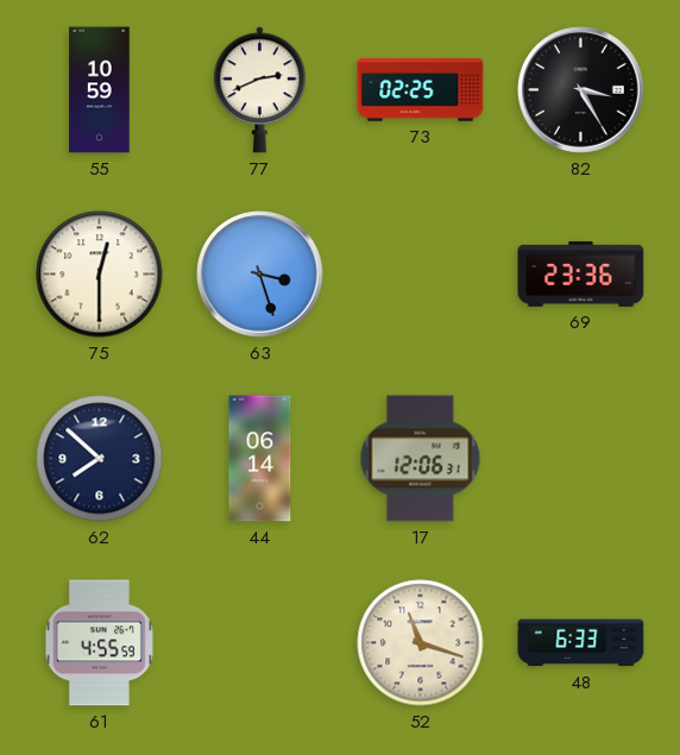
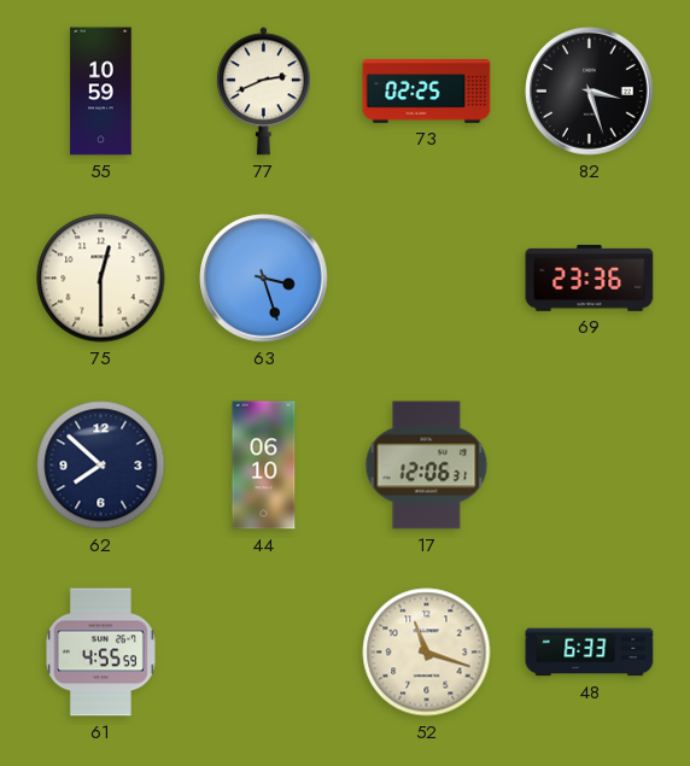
82: 3:25 -> 3:27 (590, 92)
44: 06:14 -> 06:10 (264, 466)
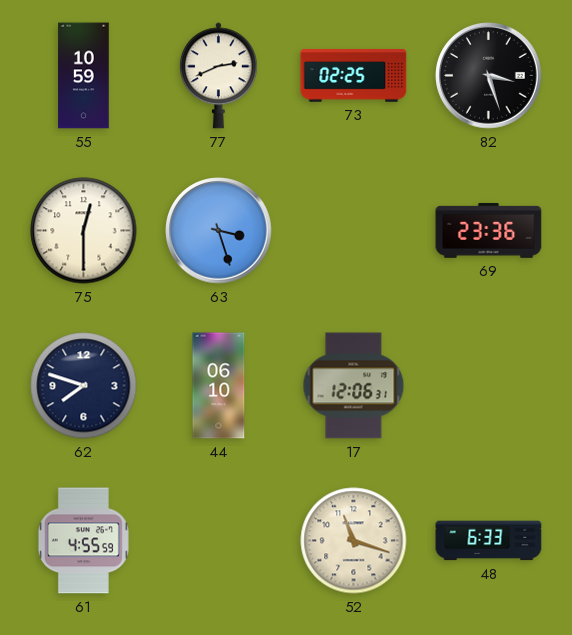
62: 7:52 -> 7:48 (84, 386)
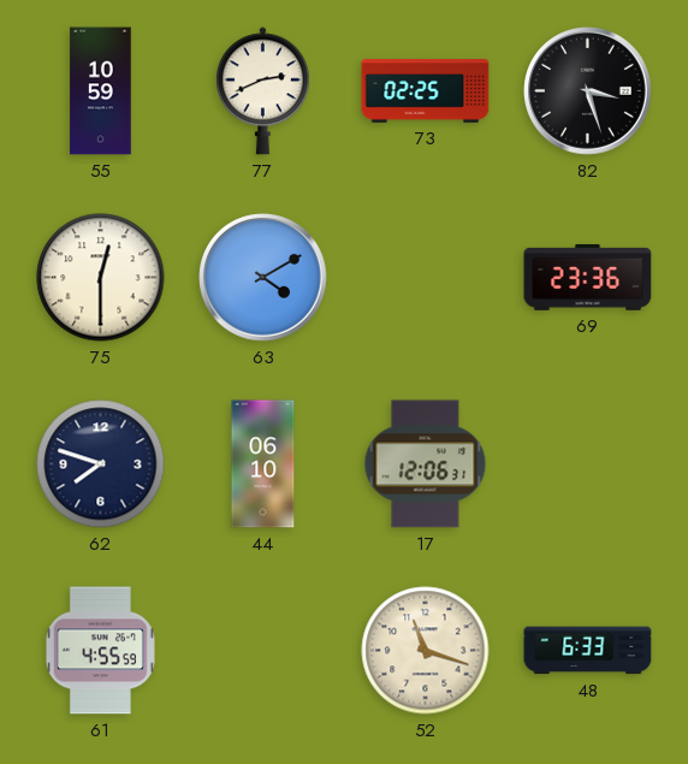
63: 3:27 -> 4:10 (263, 278)
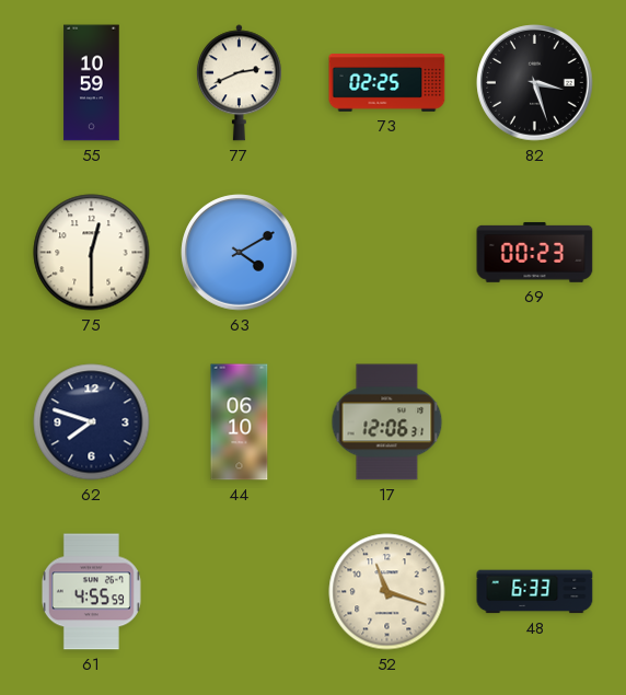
69: 23:36 -> 00:23 (535, 252)
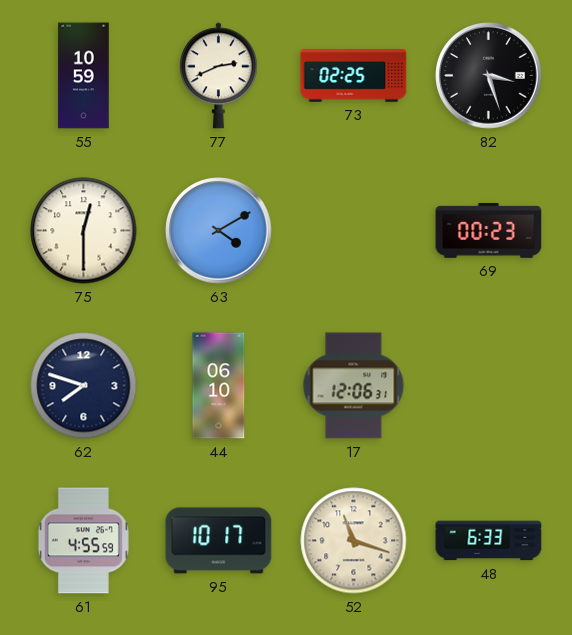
95: none -> 10:17 (219, 541)
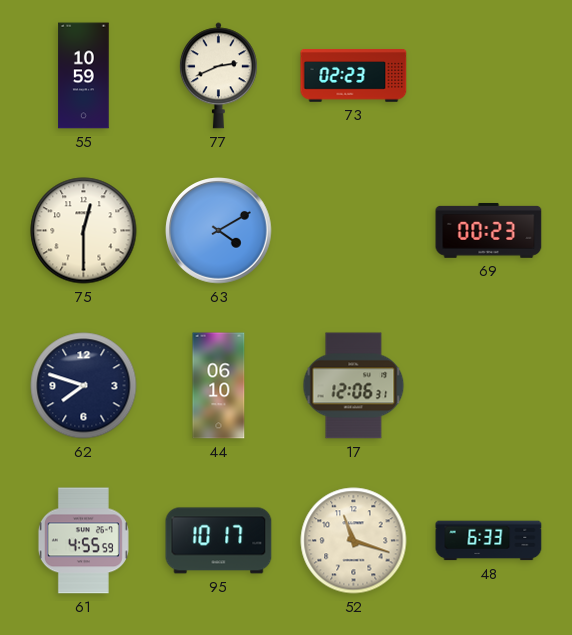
73: 02:25 -> 02:23 (354, 76)
82: 3:27 -> none (489, 76)
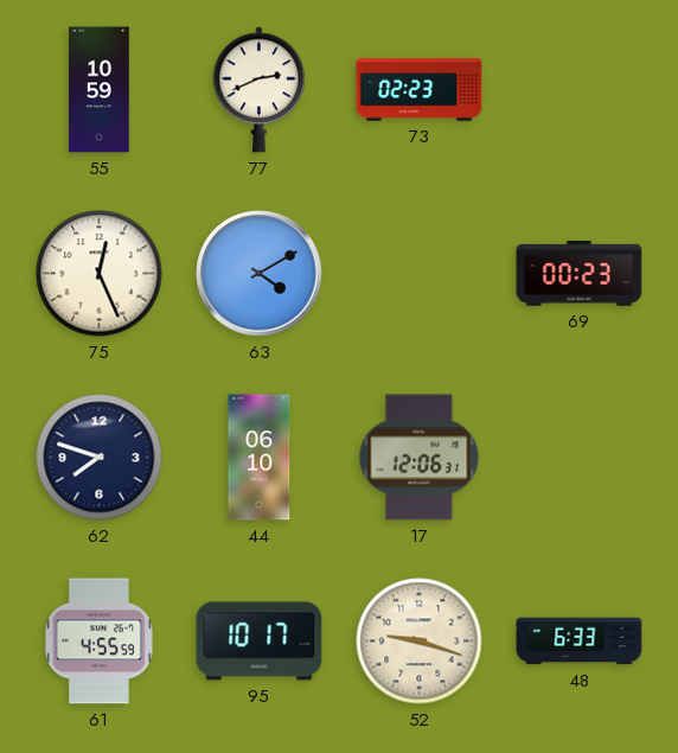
75: 12:30 -> 12:26 (100, 274)
52: 11:18 -> 9:18 (420, 642)
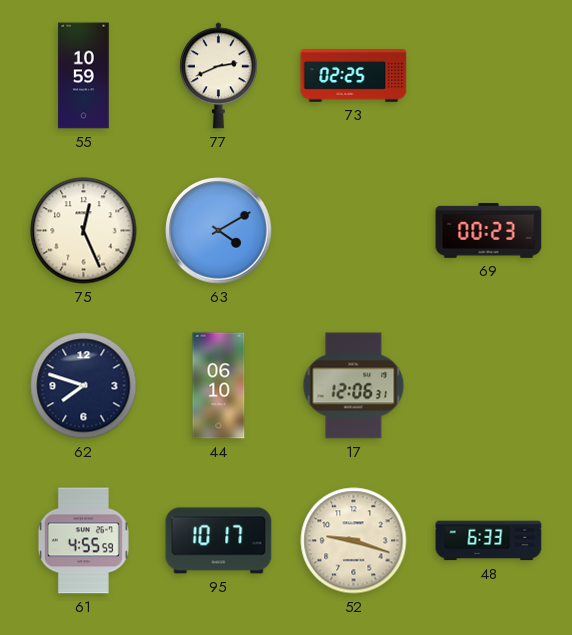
73: 02:23 -> 02:25 (354, 76)
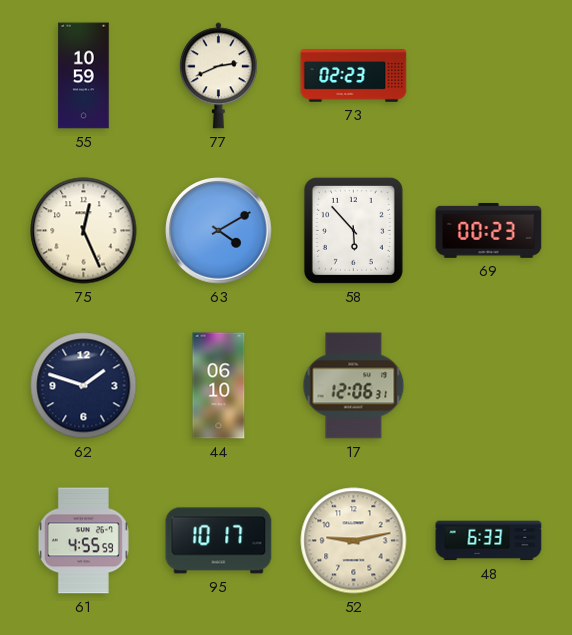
73: 02:25 -> 02:23 (354, 76)
58: none -> 5:53 (353, 230)
62: 7:48 -> 1:48 (84, 386)
52: 9:18 -> 9:13 (354, 541)
